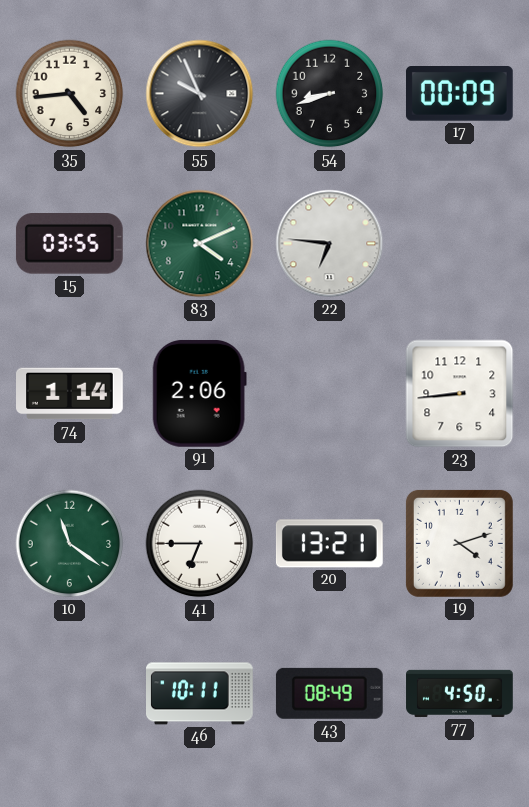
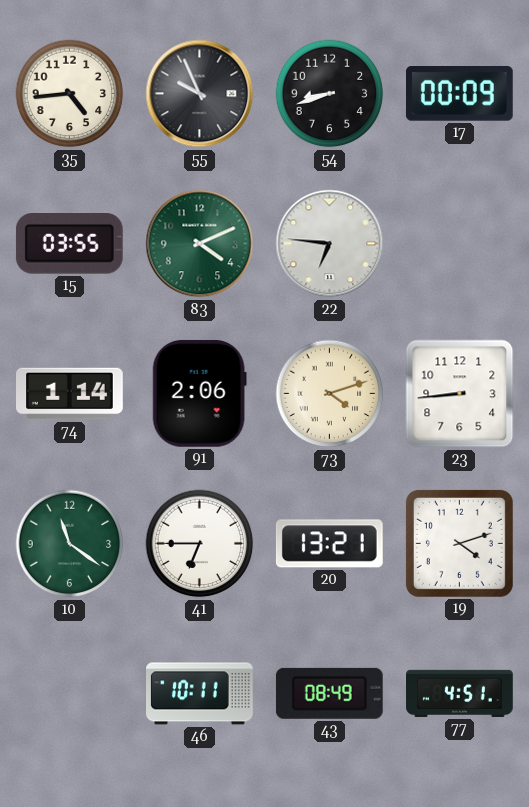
73: none -> 4:12 (330, 394)
77: 4:50 -> 4:51 (460, 693)
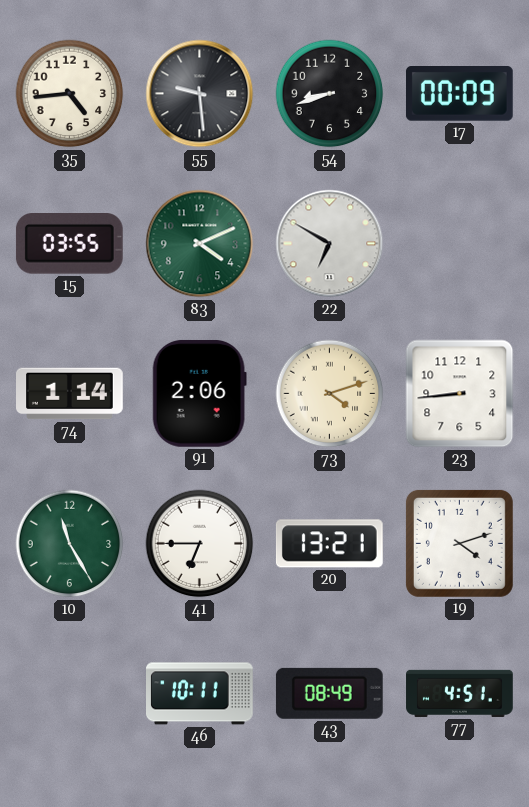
55: 9:56 -> 9:29 (200, 94)
22: 6:46 -> 6:50 (330, 244)
10: 11:21 -> 11:25 (70, 544)
